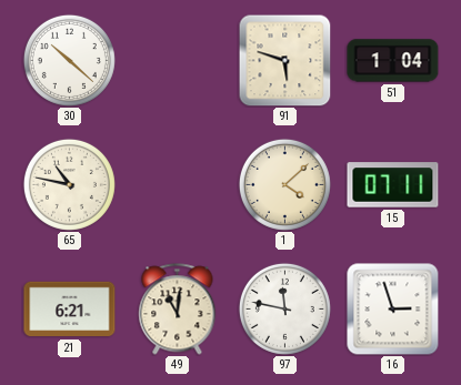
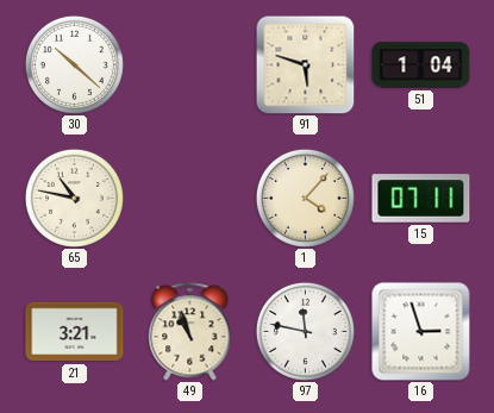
1: 4:08 -> 4:07 (305, 198)
21: 6:21 -> 3:21 (75, 332)
49: 11:01 -> 10:57 (190, 332)
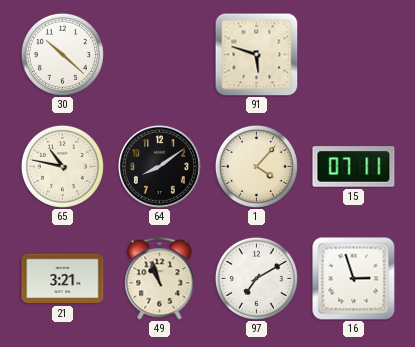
51: 1:04 -> none (421, 65)
64: none -> 8:09 (159, 166)
97: 11:47 -> 7:10 (256, 278)
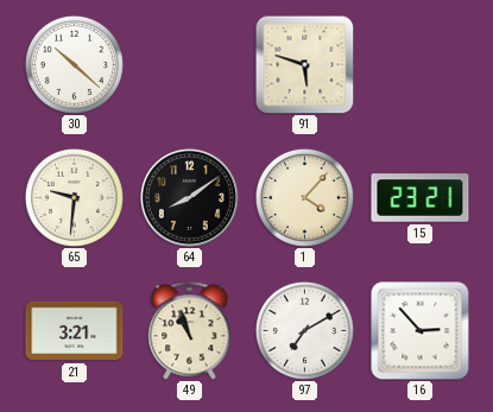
65: 10:47 -> 9:31 (74, 197)
15: 07:11 -> 23:21 (421, 198)
16: 2:57 -> 2:53 (421, 331)
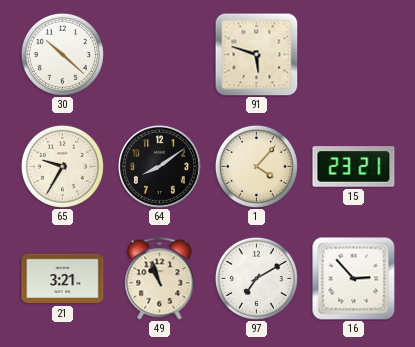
65: 9:31 -> 9:35 (62, 166)
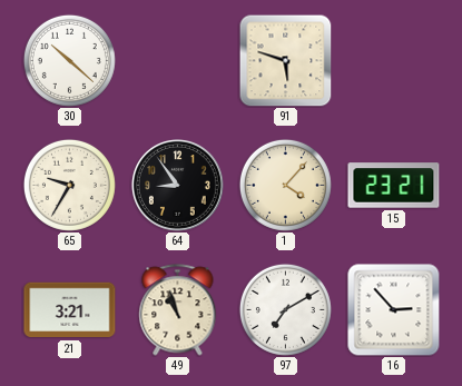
64: 8:09 -> 8:54 (177, 185)
